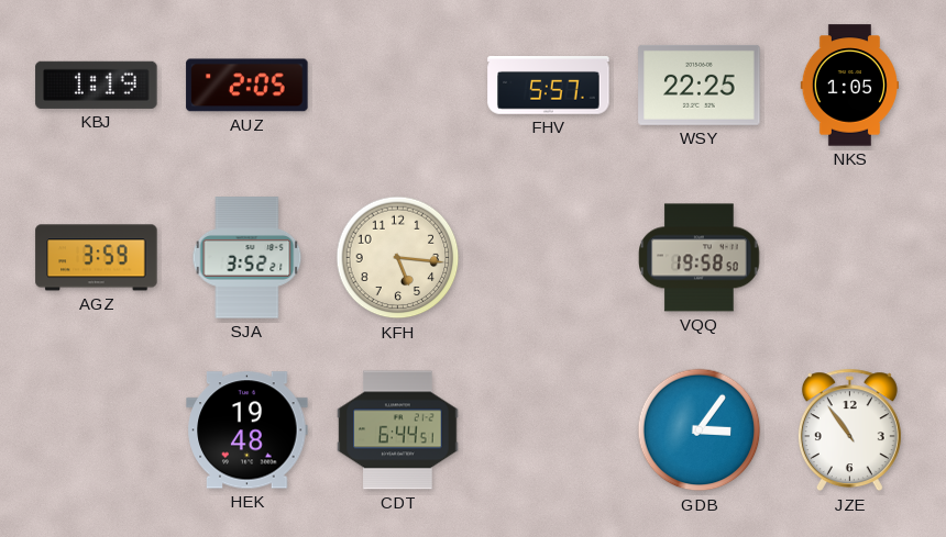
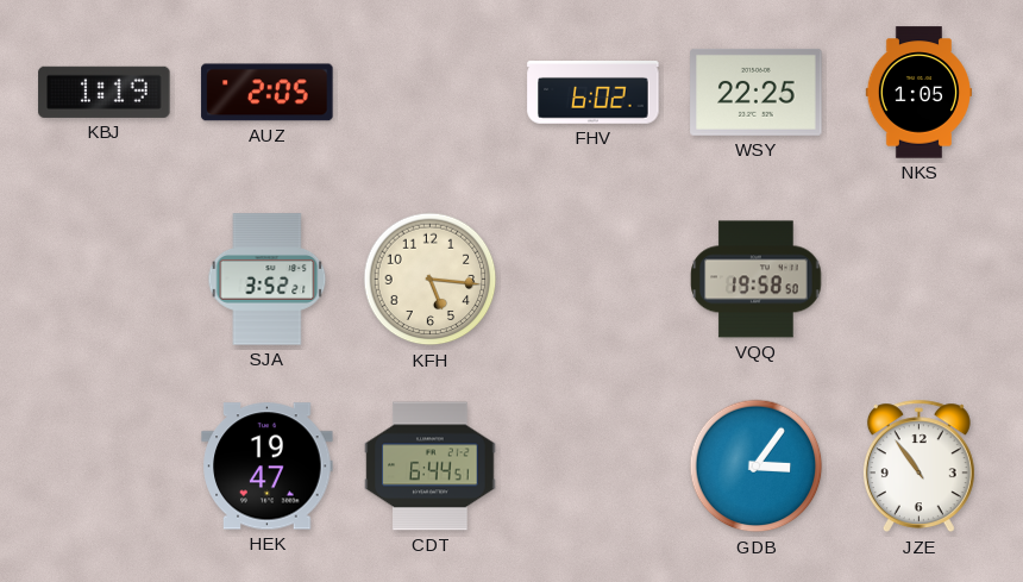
FHV: 5:57 -> 6:02 (594, 93)
AGZ: 3:59 -> none (97, 258)
HEK: 19:48 -> 19:47 (268, 467)
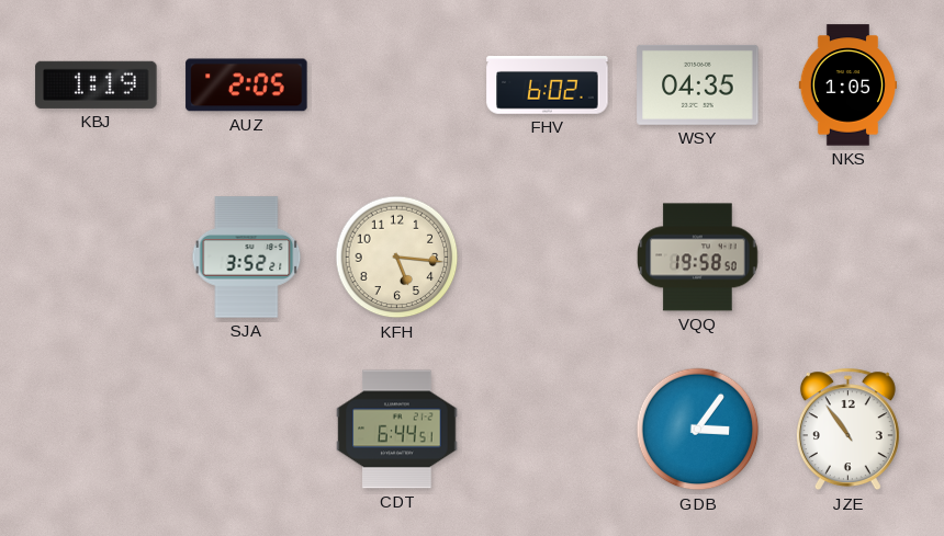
WSY: 22:25 -> 04:35 (698, 84)
HEK: 19:47 -> none (268, 467)
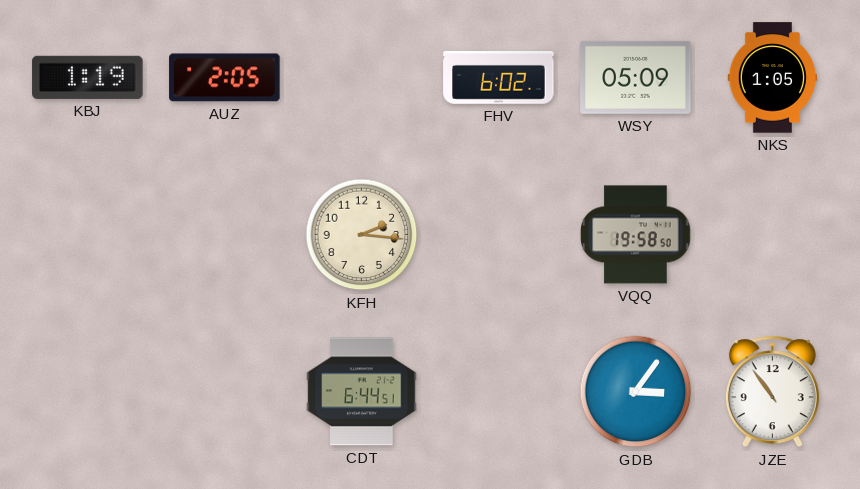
WSY: 04:35 -> 05:09 (636, 77)
SJA: 3:52 -> none (247, 258)
KFH: 5:16 -> 2:16 (362, 235)
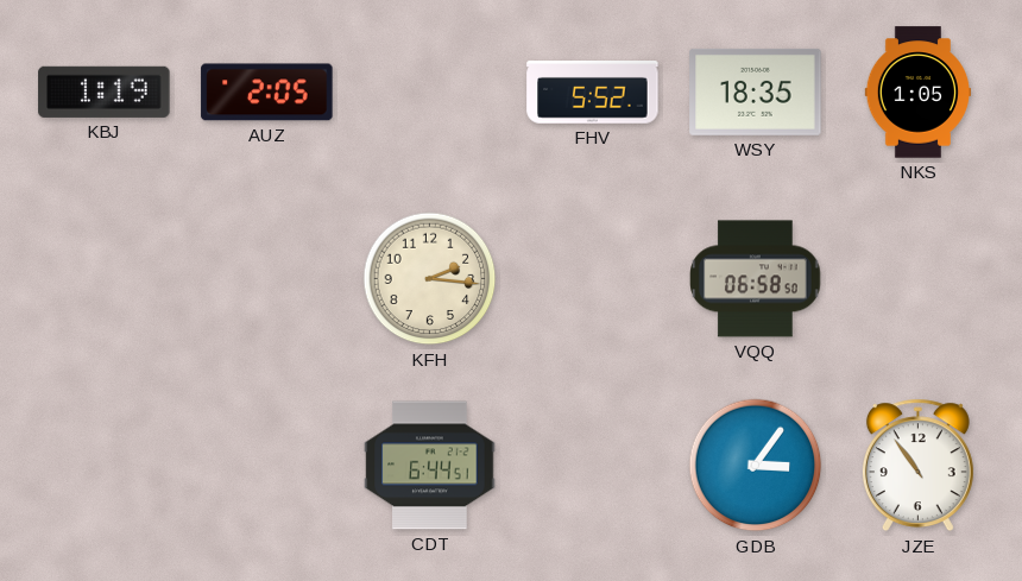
FHV: 6:02 -> 5:52 (593, 93)
WSY: 05:09 -> 18:35 (756, 91)
VQQ: 19:58 -> 06:58 (756, 279)
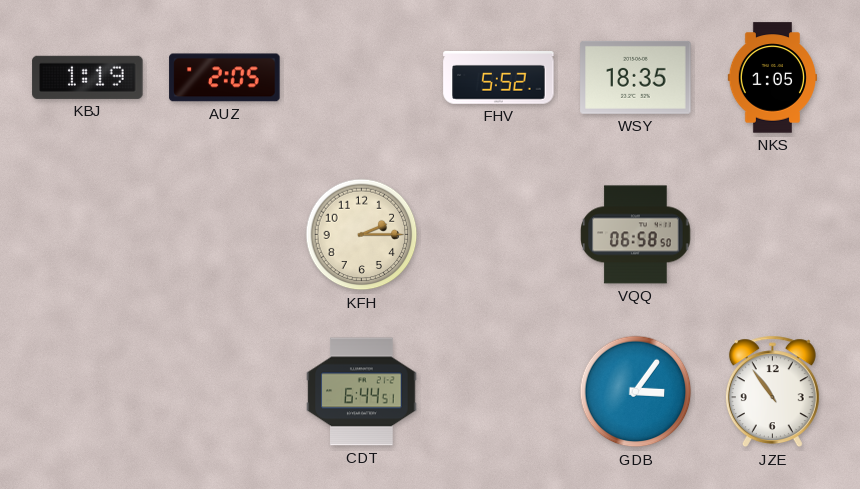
KFH: 2:16 -> 2:15 (362, 235)
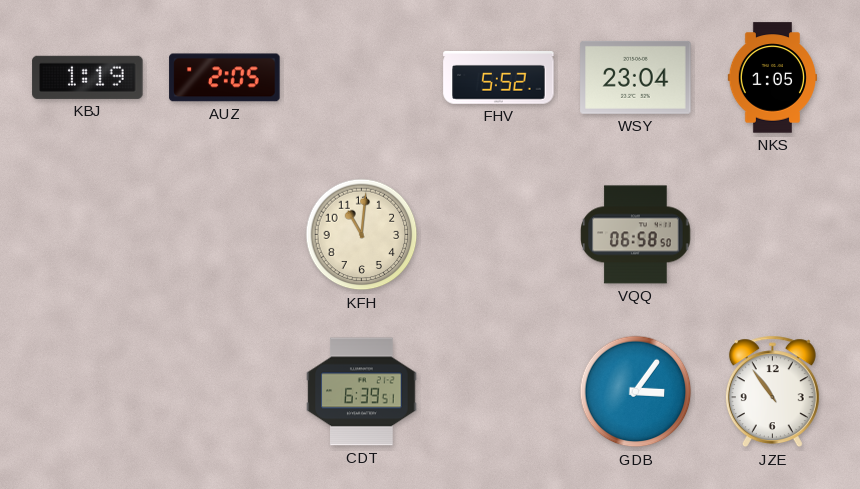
WSY: 18:35 -> 23:04 (636, 77)
KFH: 2:15 -> 11:01 (362, 235)
CDT: 6:44 -> 6:39 (362, 392)
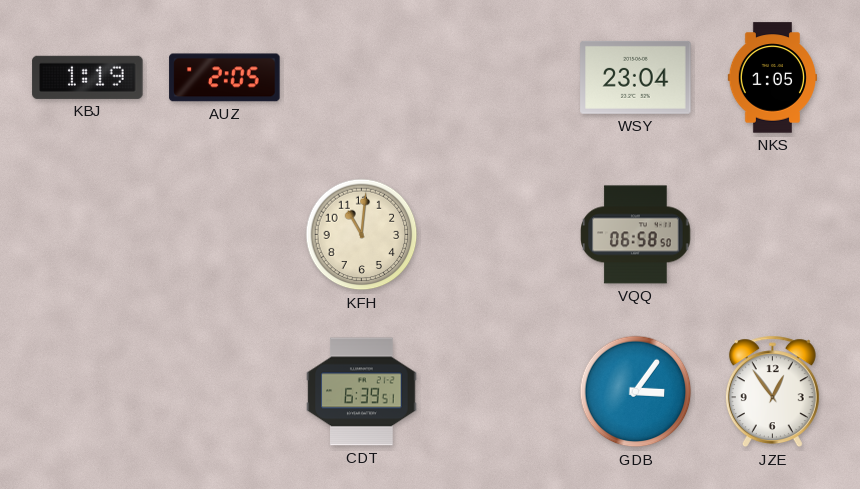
FHV: 5:52 -> none (499, 78)
JZE: 10:54 -> 12:54 (772, 392)
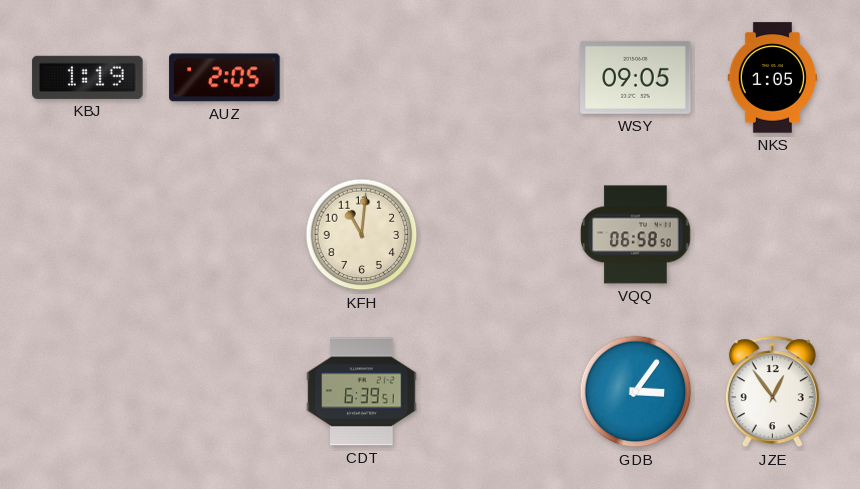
WSY: 23:04 -> 09:05 (636, 77)
